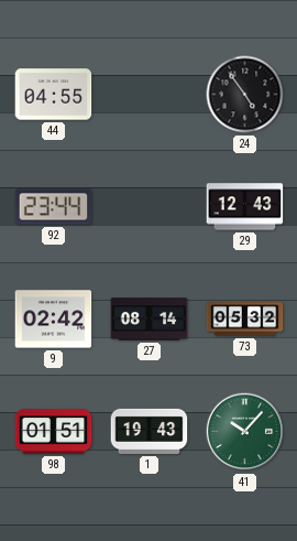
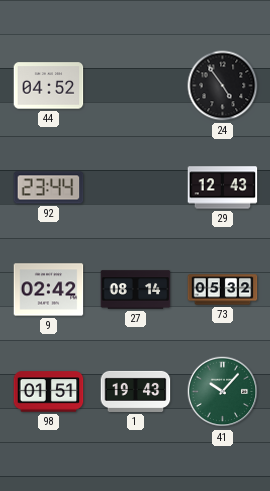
44: 04:55 -> 04:52 (49, 86)
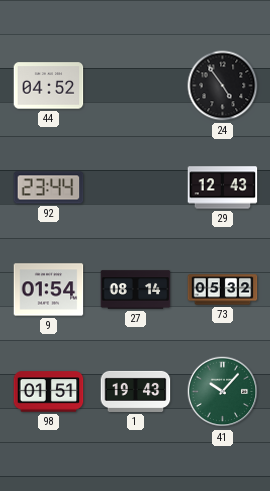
9: 02:42 -> 01:54 (49, 290)
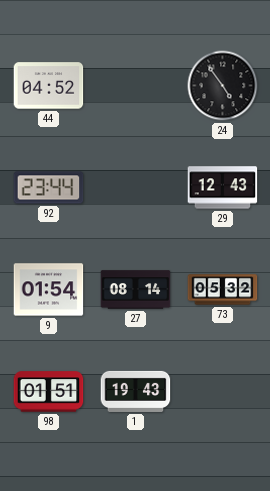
41: 10:07 -> none (223, 392)
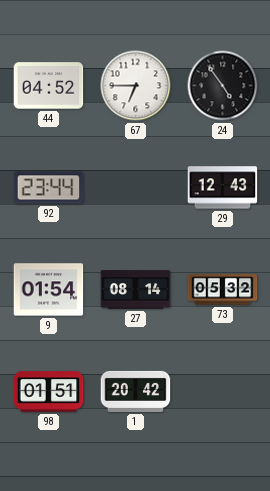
67: none -> 6:45 (136, 86)
1: 19:43 -> 20:42 (136, 391)
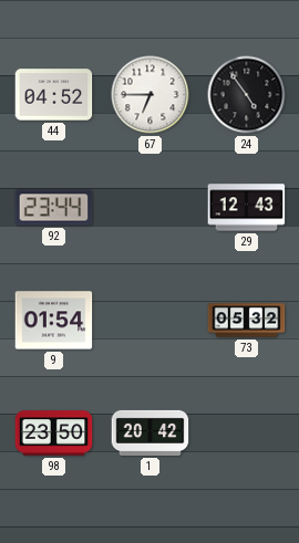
27: 08:14 -> none (136, 290)
98: 01:51 -> 23:50 (54, 434)
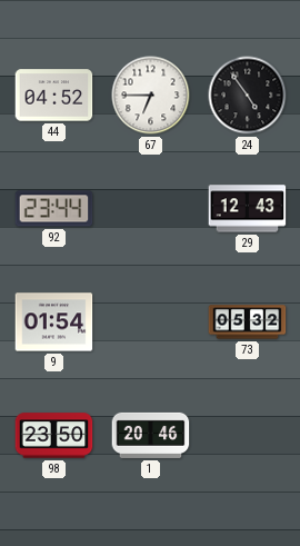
1: 20:42 -> 20:46 (151, 435)
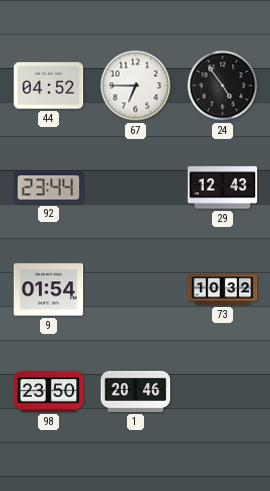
73: 05:32 -> 10:32 (223, 290)
